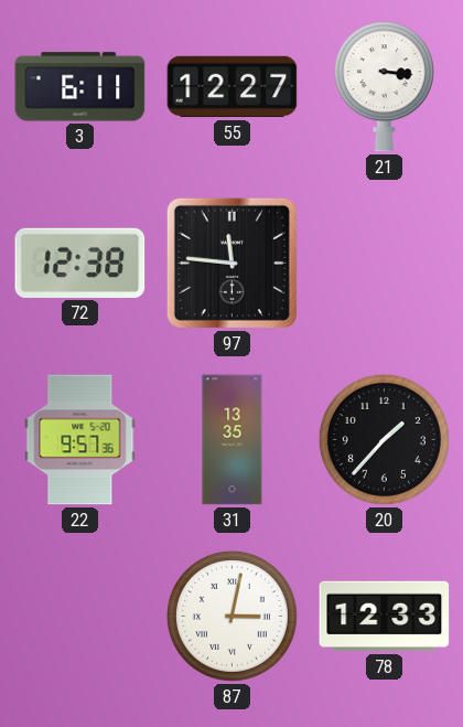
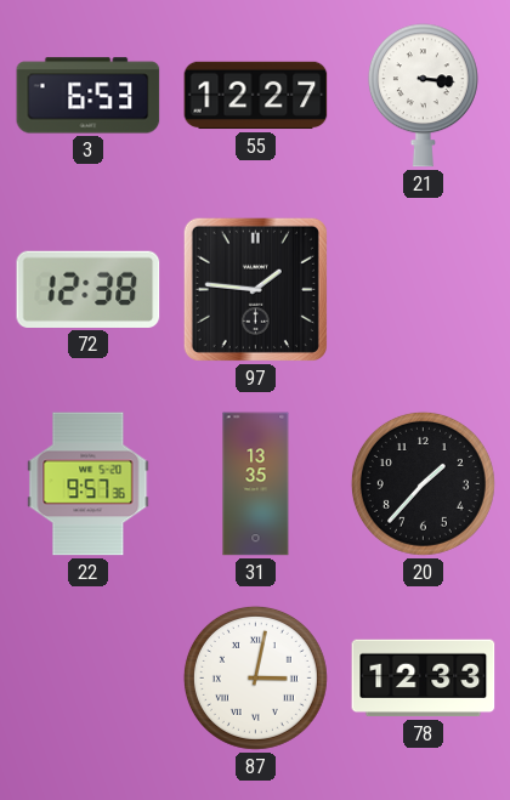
3: 6:11 -> 6:53 (89, 96)
97: 11:46 -> 1:46 (255, 289)
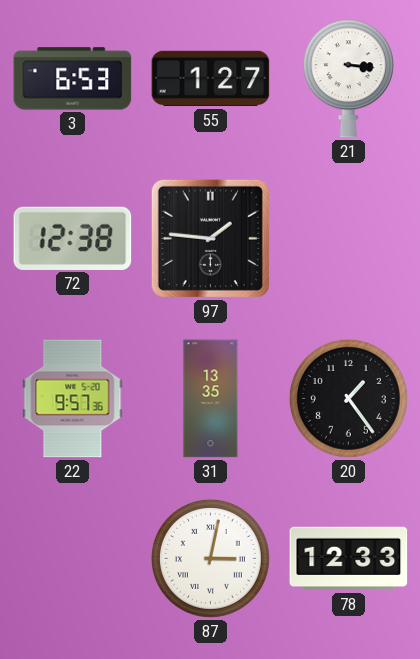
55: 12:27 -> 1:27 (211, 79)
20: 1:37 -> 1:24 (348, 398)
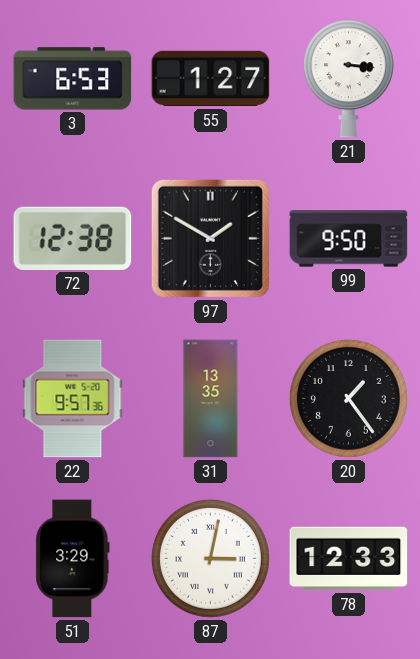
97: 1:46 -> 1:50 (210, 238)
99: none -> 9:50 (349, 239)
51: none -> 3:29 (73, 559)
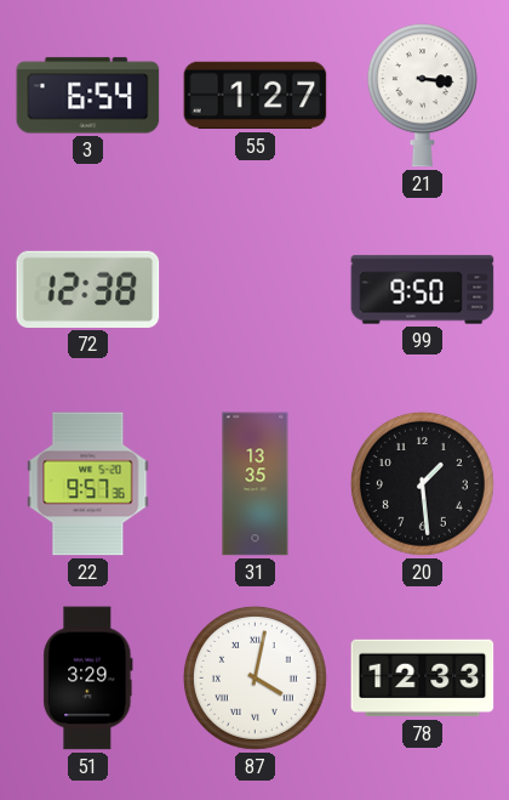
3: 6:53 -> 6:54 (88, 96)
97: 1:50 -> none (210, 238)
20: 1:24 -> 1:29 (422, 483)
87: 3:02 -> 4:02 (254, 677)
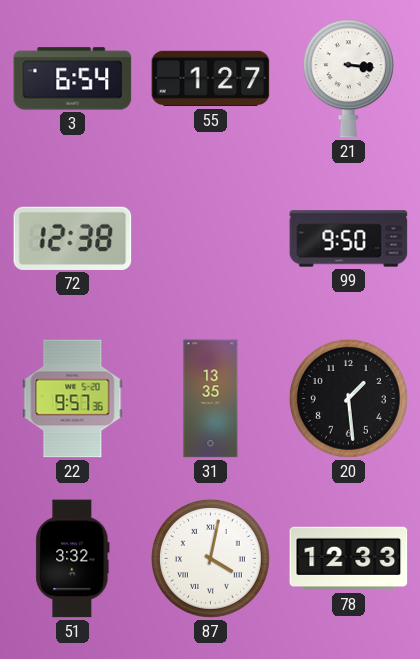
51: 3:29 -> 3:32 (73, 559)
